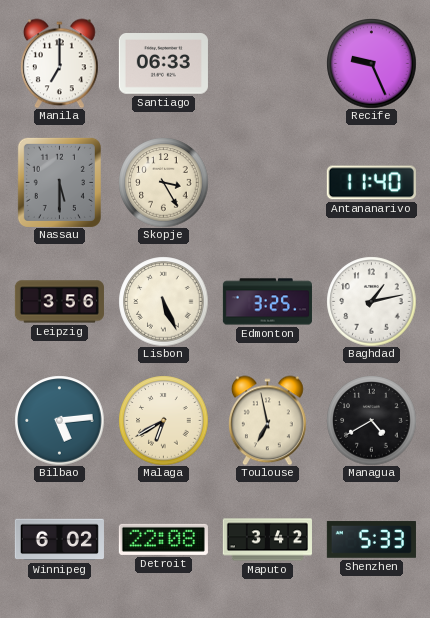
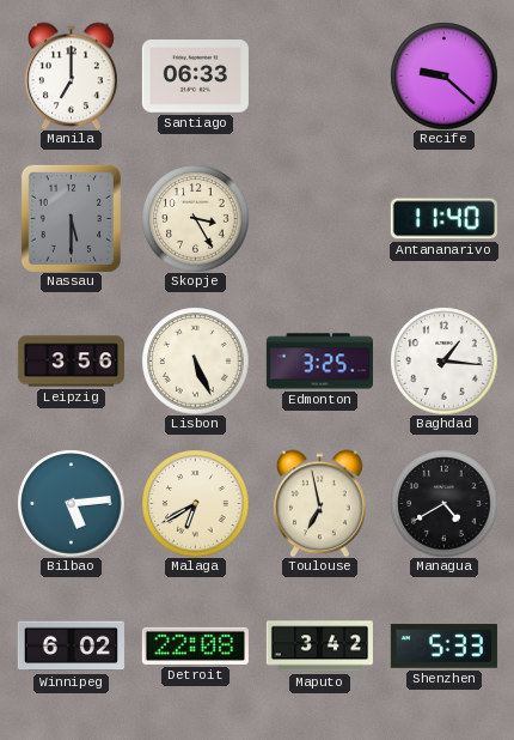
Recife: 9:26 -> 9:22 (443, 75)
Baghdad: 1:13 -> 1:16 (443, 360)
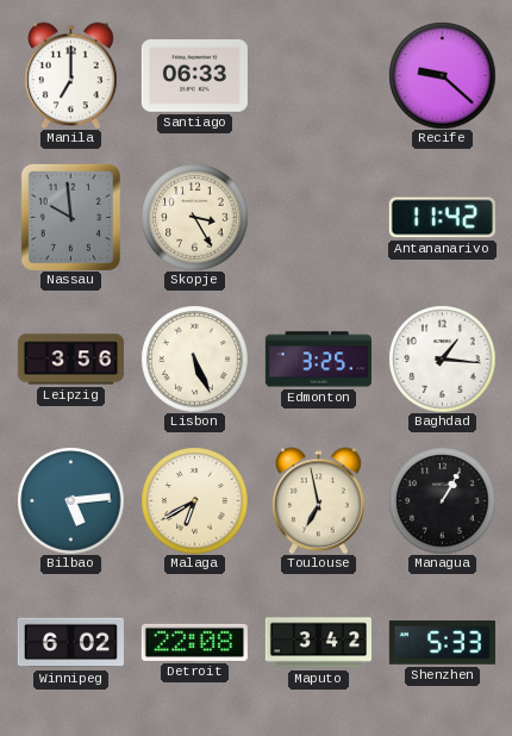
Nassau: 5:30 -> 9:59 (70, 217)
Antananarivo: 11:40 -> 11:42 (442, 218)
Managua: 4:40 -> 1:05 (442, 500)
